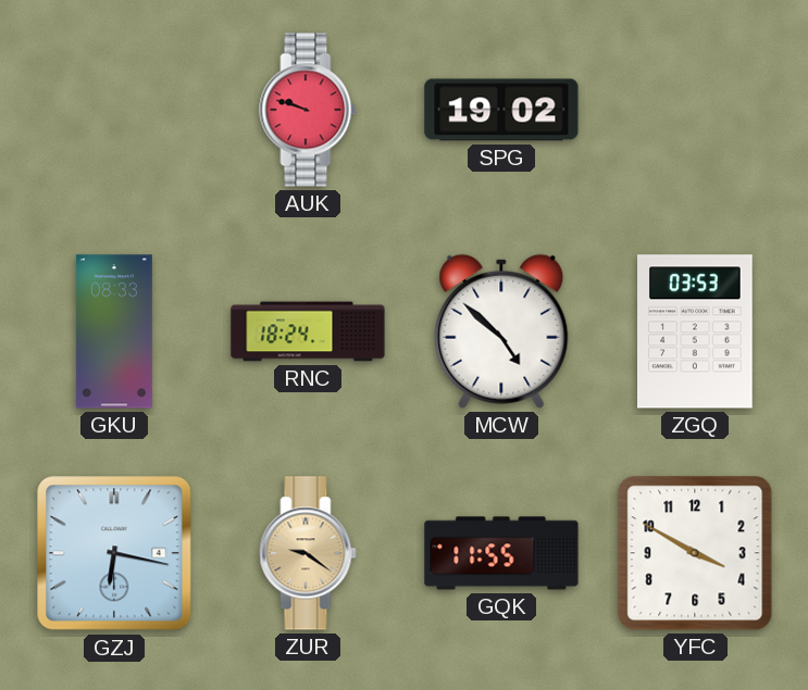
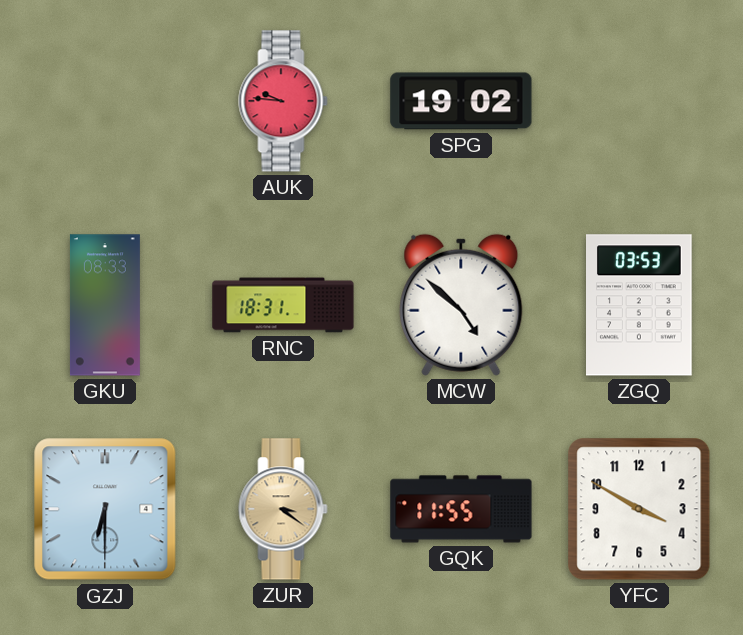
AUK: 9:48 -> 9:46 (283, 101)
RNC: 18:24 -> 18:31 (283, 305)
GZJ: 6:17 -> 6:30 (105, 509)
ZUR: 9:21 -> 3:21 (283, 509)
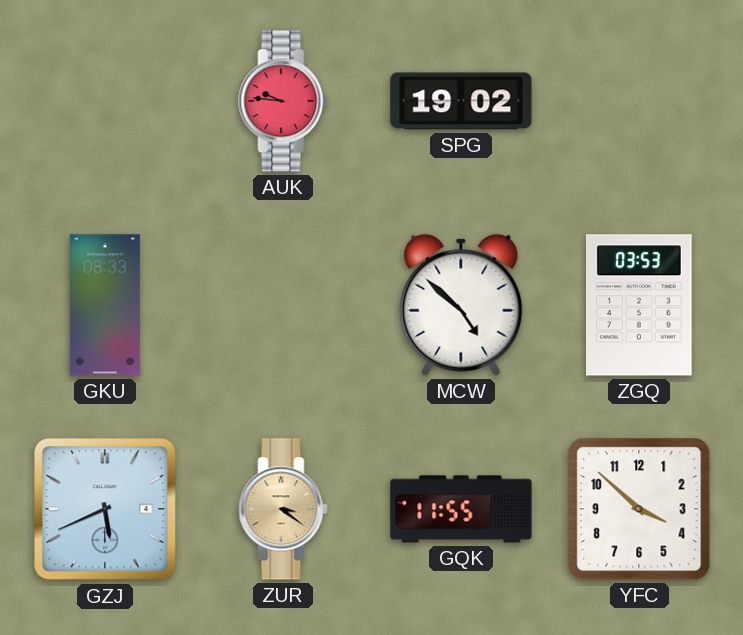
RNC: 18:31 -> none (283, 305)
GZJ: 6:30 -> 5:41 (105, 509)
YFC: 3:50 -> 3:52 (639, 509)
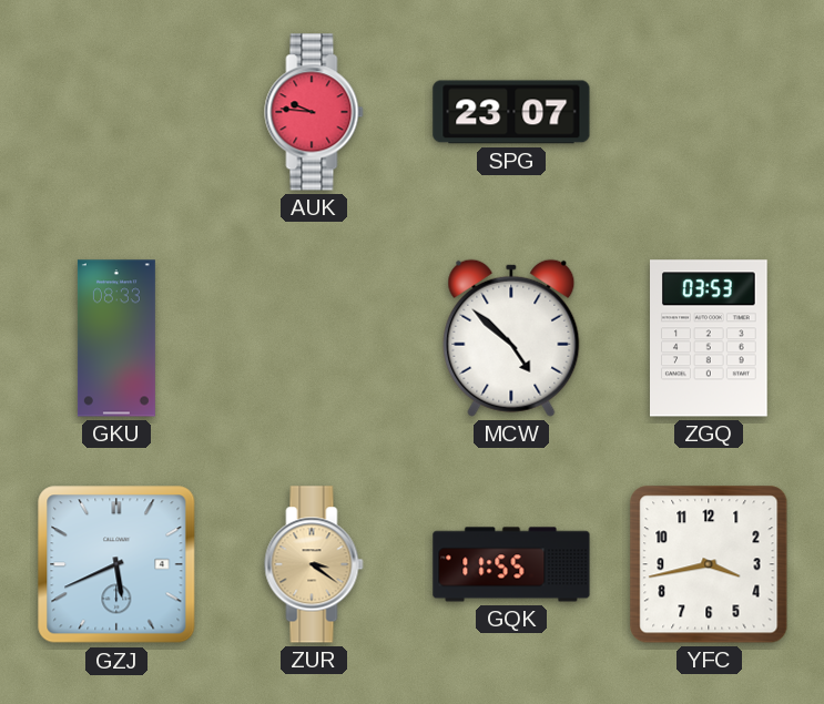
SPG: 19:02 -> 23:07 (511, 112)
YFC: 3:52 -> 3:43 (709, 564)
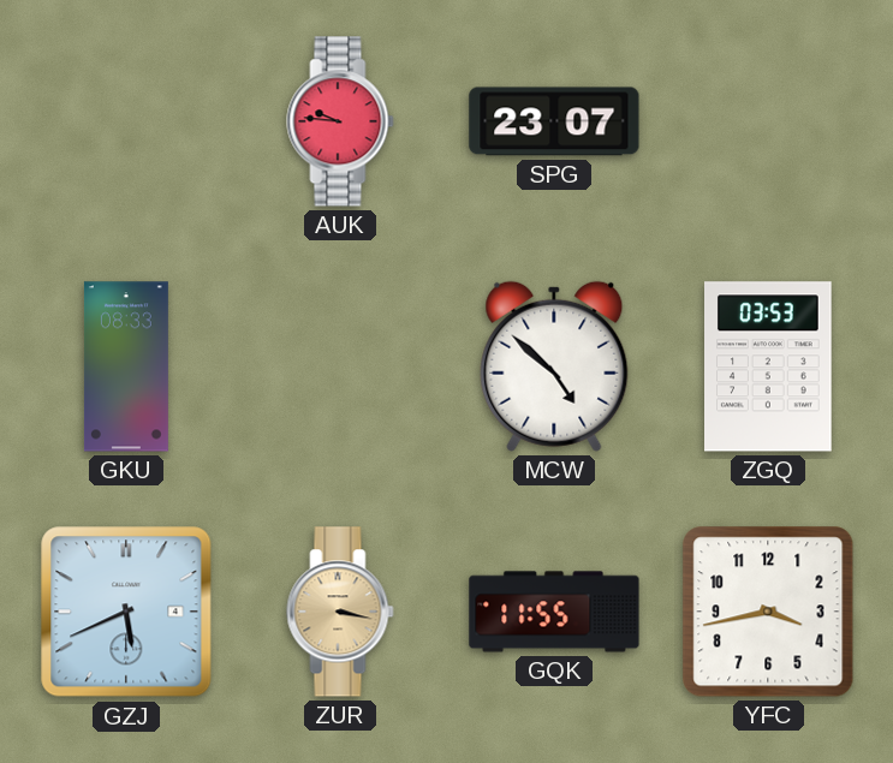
ZUR: 3:21 -> 3:17 (340, 612)
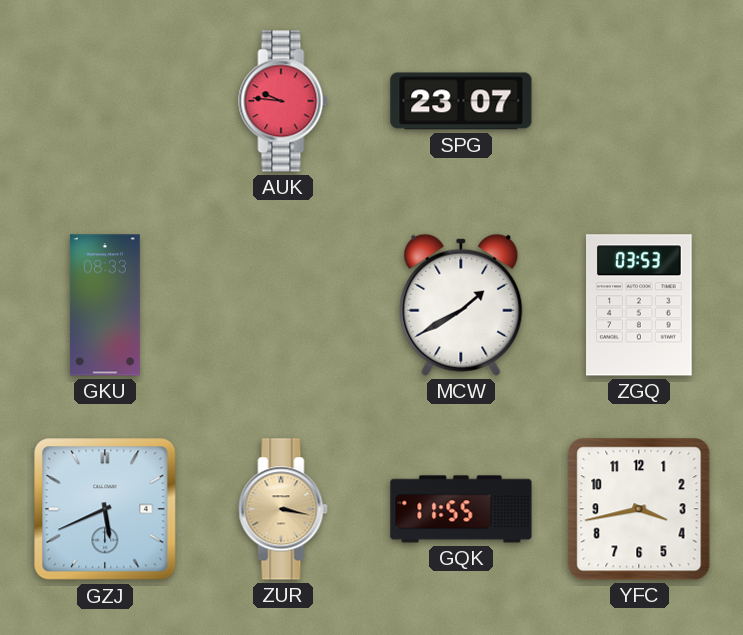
MCW: 4:52 -> 1:40 (461, 305)
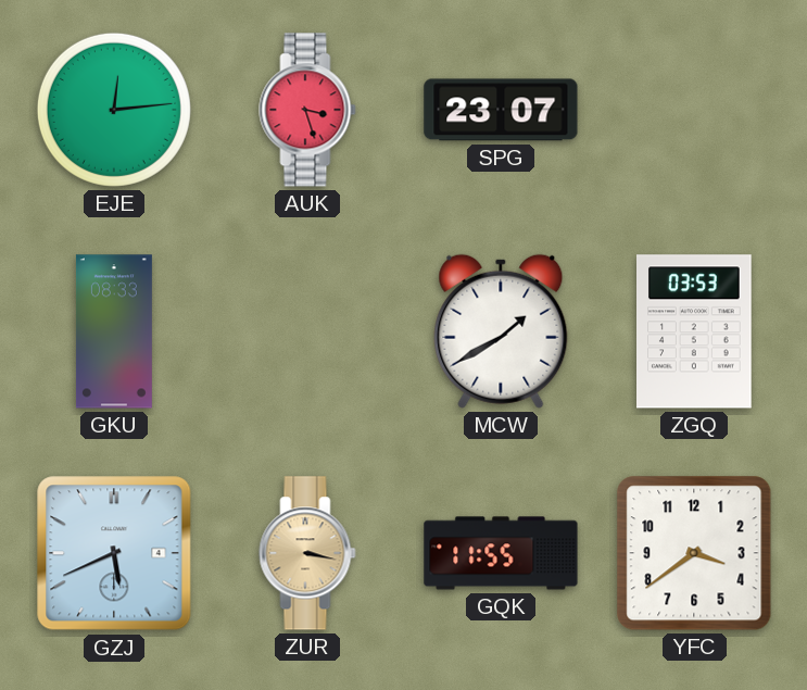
EJE: none -> 12:14 (114, 110)
AUK: 9:46 -> 3:27 (307, 110)
YFC: 3:43 -> 3:39 (694, 553)
